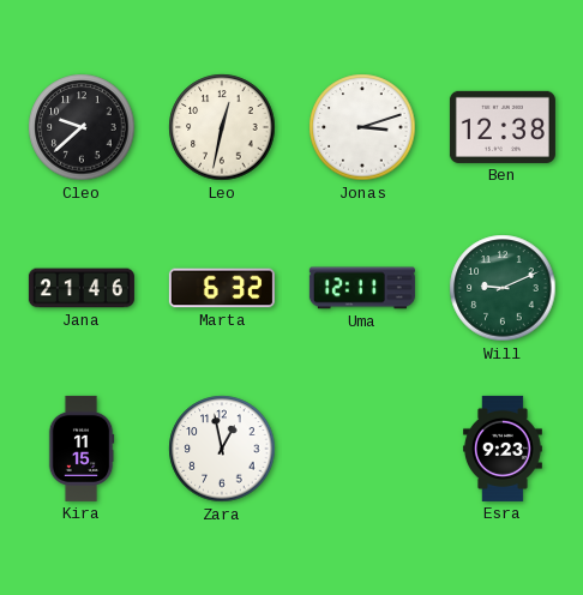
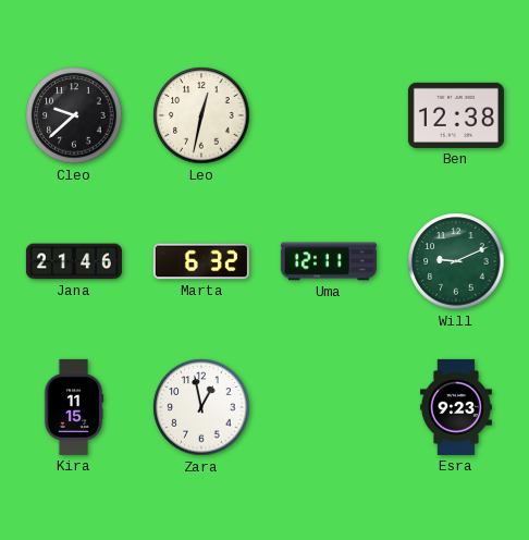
Jonas: 3:12 -> none (362, 127)
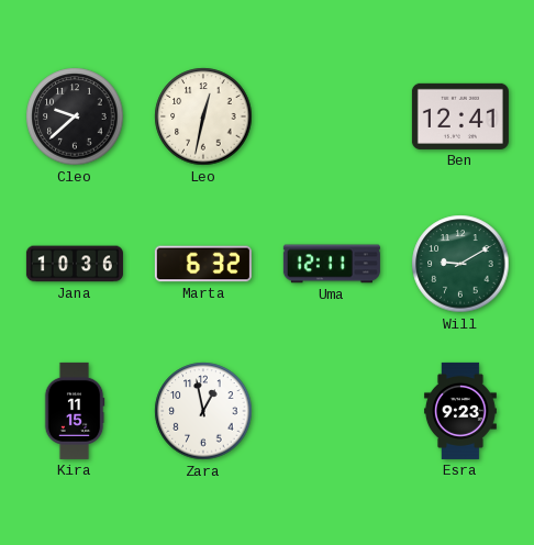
Ben: 12:38 -> 12:41 (460, 116)
Jana: 21:46 -> 10:36 (75, 264)
Will: 9:11 -> 9:10 (460, 264)
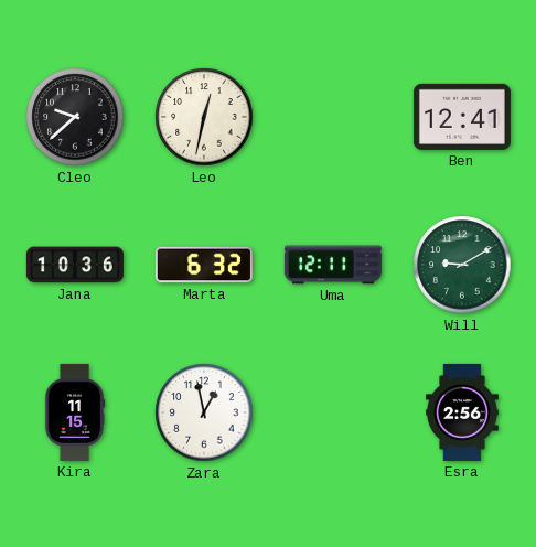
Esra: 9:23 -> 2:56 (462, 412)
